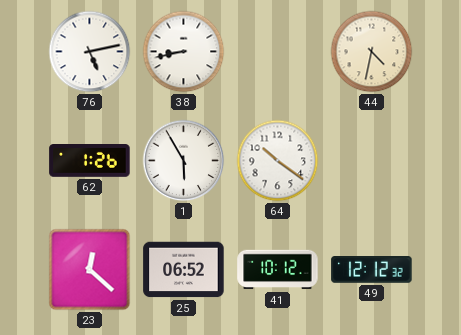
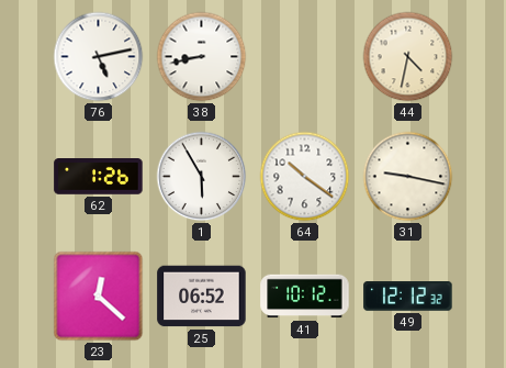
31: none -> 9:17 (408, 177)
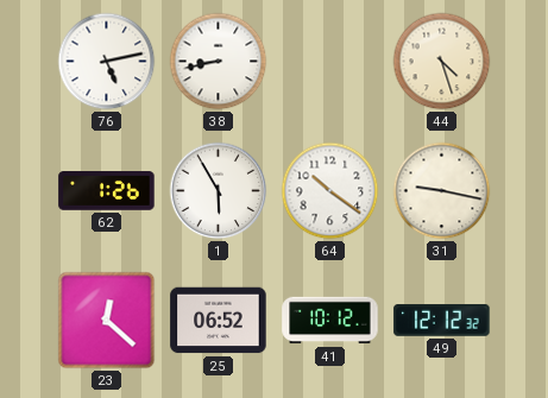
44: 4:32 -> 4:27 (442, 62)
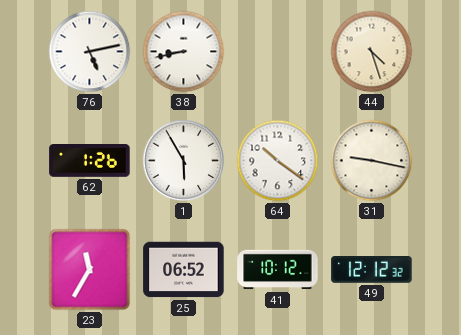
23: 12:22 -> 11:35 (90, 270)
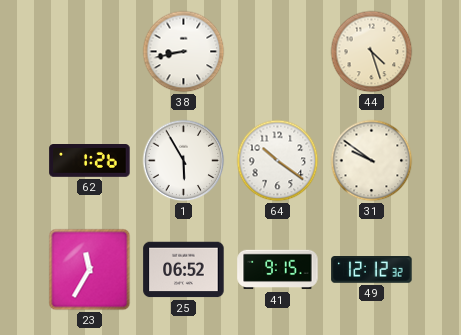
76: 5:13 -> none (90, 52)
31: 9:17 -> 9:51 (372, 161)
41: 10:12 -> 9:15 (278, 270)
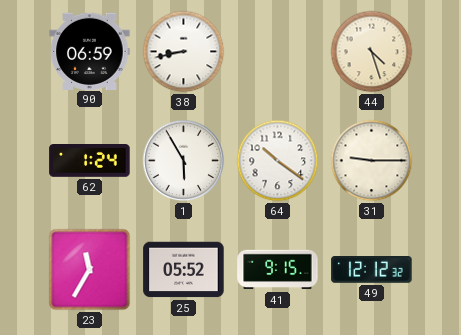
90: none -> 06:59 (90, 51)
62: 1:26 -> 1:24 (90, 161)
31: 9:51 -> 9:15 (372, 161)
25: 06:52 -> 05:52 (184, 270)
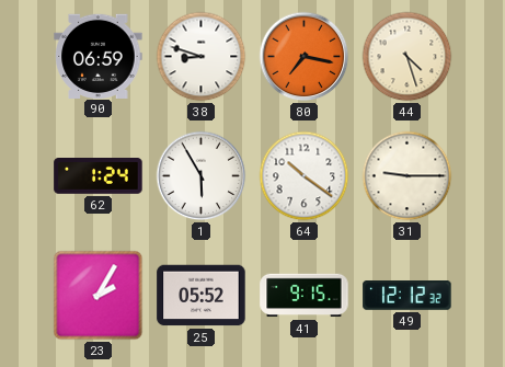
38: 8:43 -> 8:48 (202, 57)
80: none -> 7:17 (305, 57)
23: 11:35 -> 2:05 (99, 296)
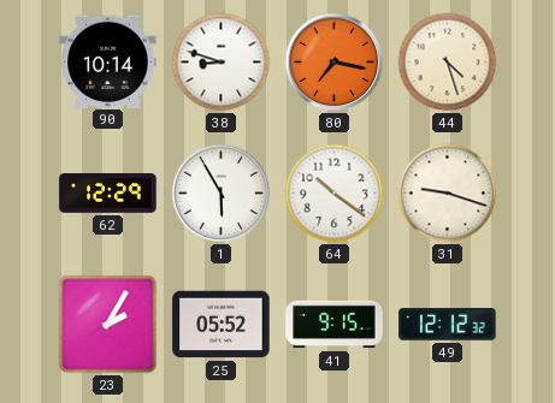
90: 06:59 -> 10:14 (108, 61)
62: 1:24 -> 12:29 (108, 194)
31: 9:15 -> 9:18 (448, 194)
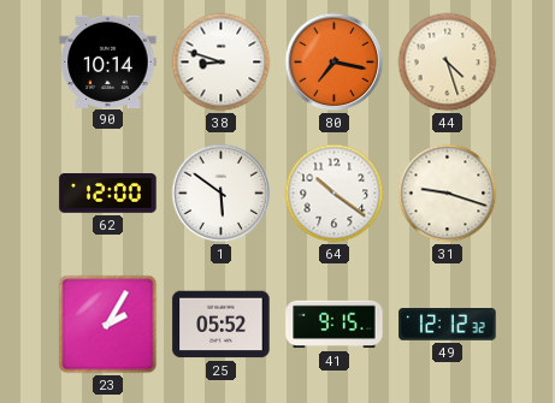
62: 12:29 -> 12:00 (108, 194)
1: 5:55 -> 5:51 (222, 194)
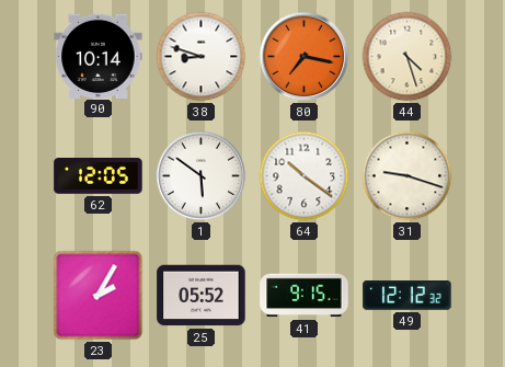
62: 12:00 -> 12:05 (99, 176)
